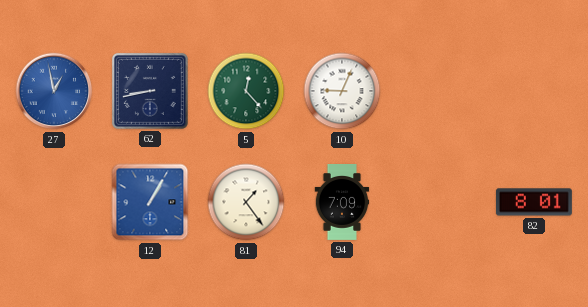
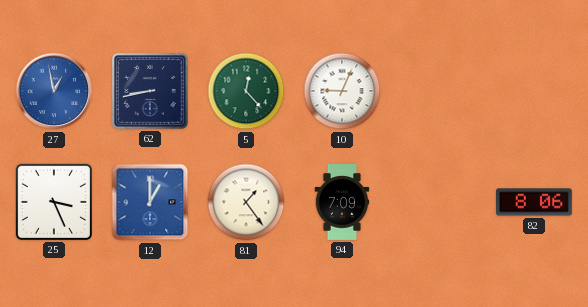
25: none -> 3:26 (54, 202)
12: 1:05 -> 1:00 (150, 202)
82: 8:01 -> 8:06 (534, 202)
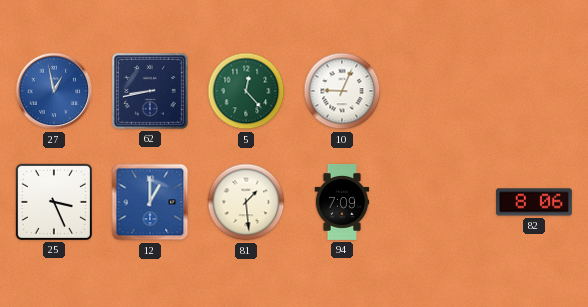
81: 1:24 -> 1:29 (246, 202)
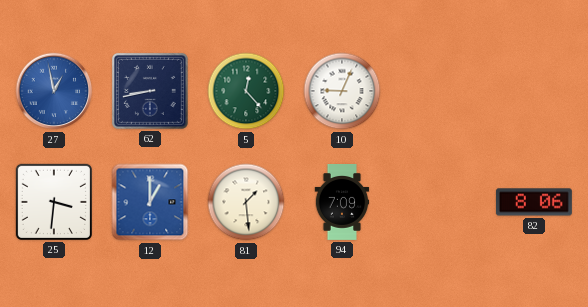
25: 3:26 -> 3:31 (54, 202)
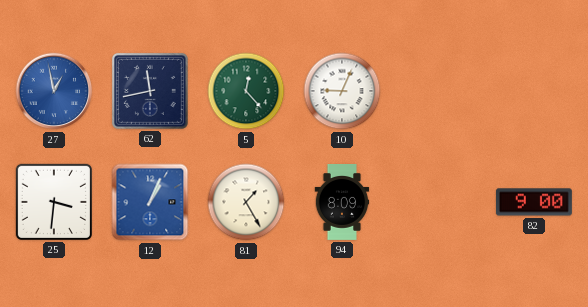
62: 8:43 -> 11:43 (150, 91)
12: 1:00 -> 1:04 (150, 202)
81: 1:29 -> 1:25 (246, 202)
94: 7:09 -> 8:09 (342, 203)
82: 8:06 -> 9:00 (534, 202)
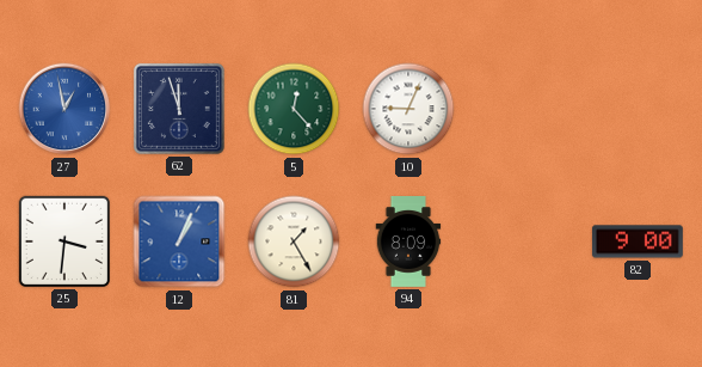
62: 11:43 -> 11:57 (179, 109)
